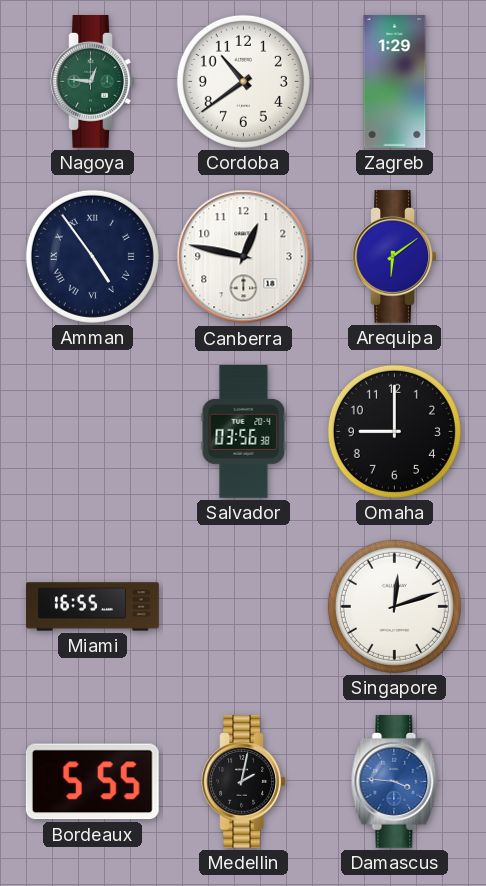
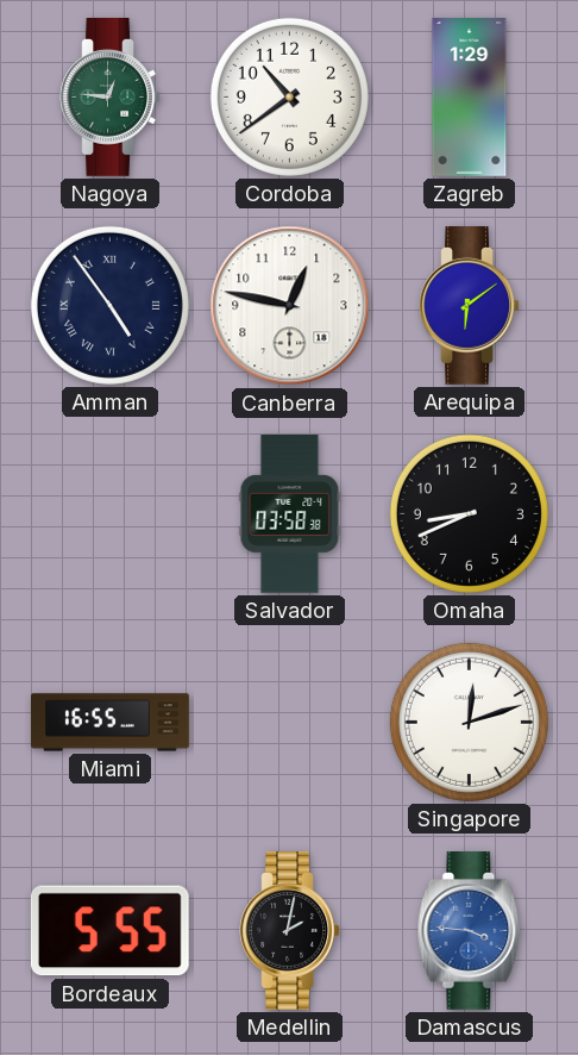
Salvador: 03:56 -> 03:58 (290, 514)
Omaha: 9:00 -> 8:41 (469, 513)
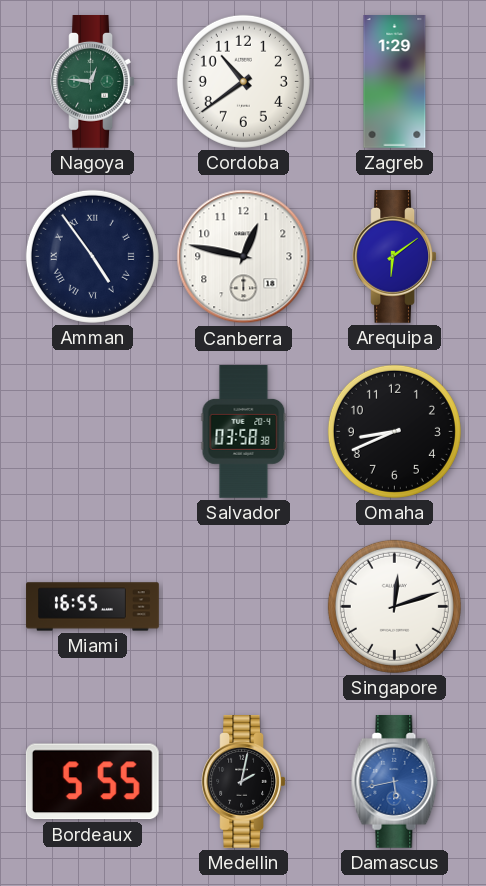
Damascus: 3:46 -> 5:43 (395, 782)
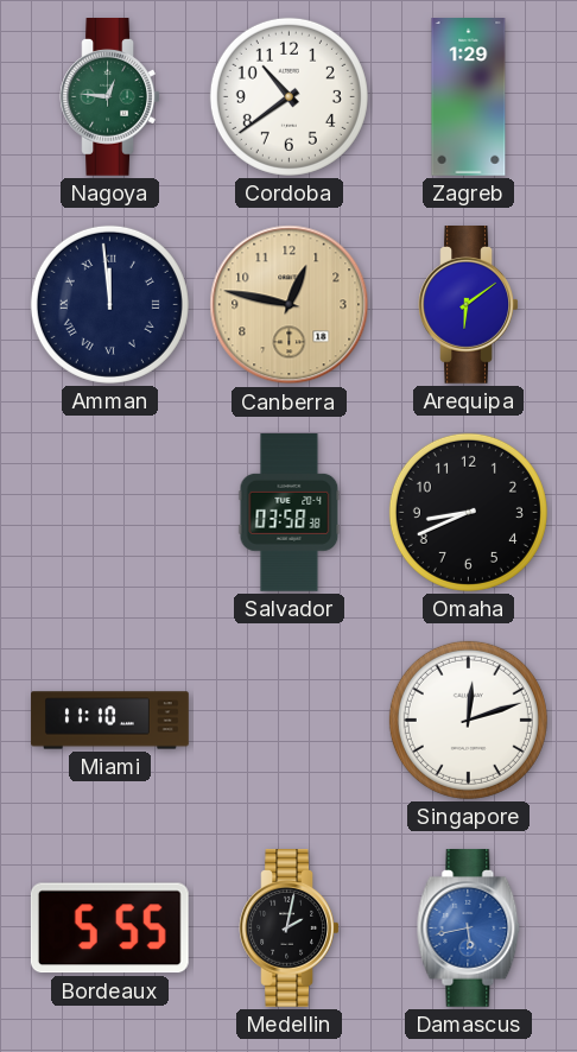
Amman: 4:54 -> 11:59 (109, 304)
Canberra dial: white -> champagne (290, 305)
Miami: 16:55 -> 11:10 (110, 721)
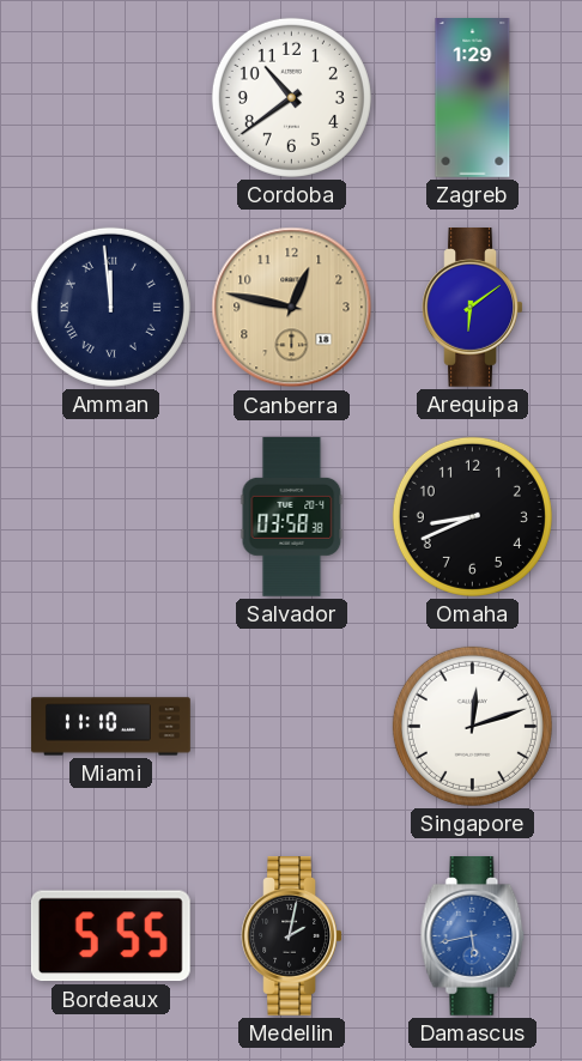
Nagoya: 12:46 -> none (110, 97)
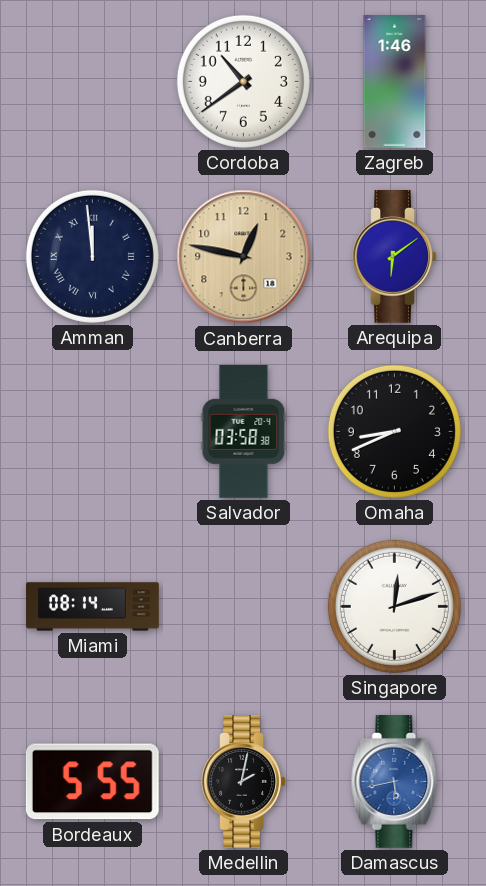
Zagreb: 1:29 -> 1:46 (395, 82)
Miami: 11:10 -> 08:14 (93, 607)
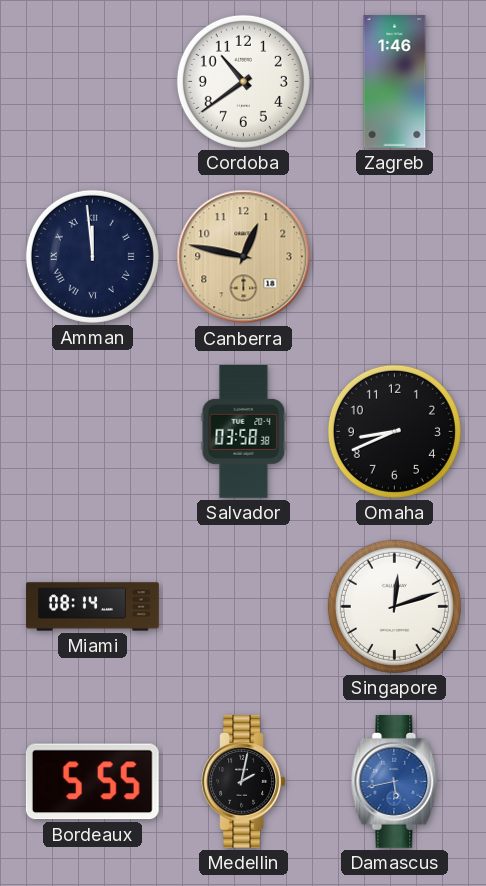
Arequipa: 6:09 -> none (395, 257)
